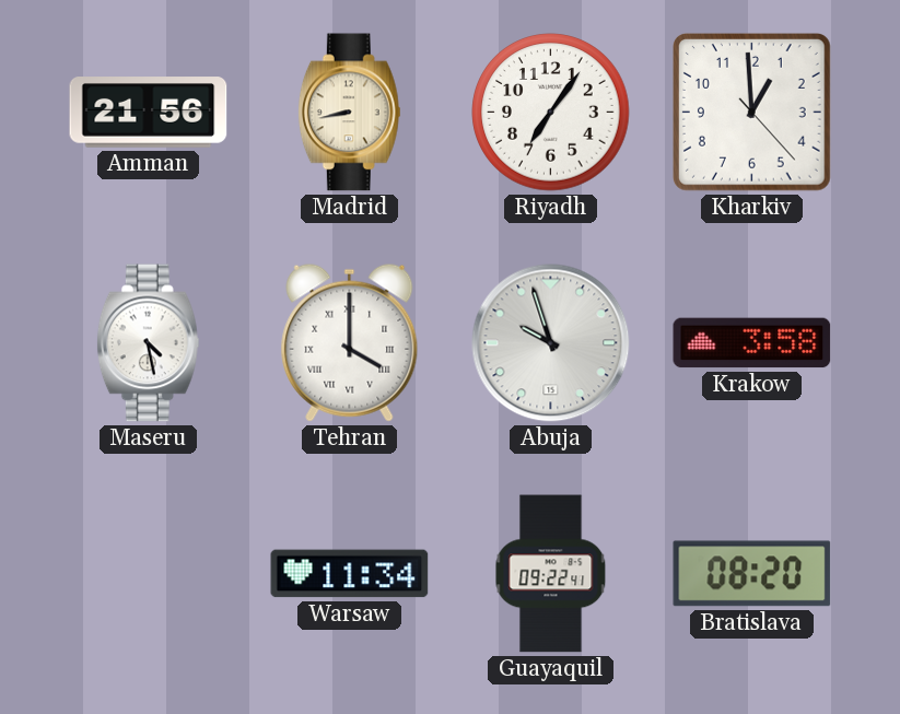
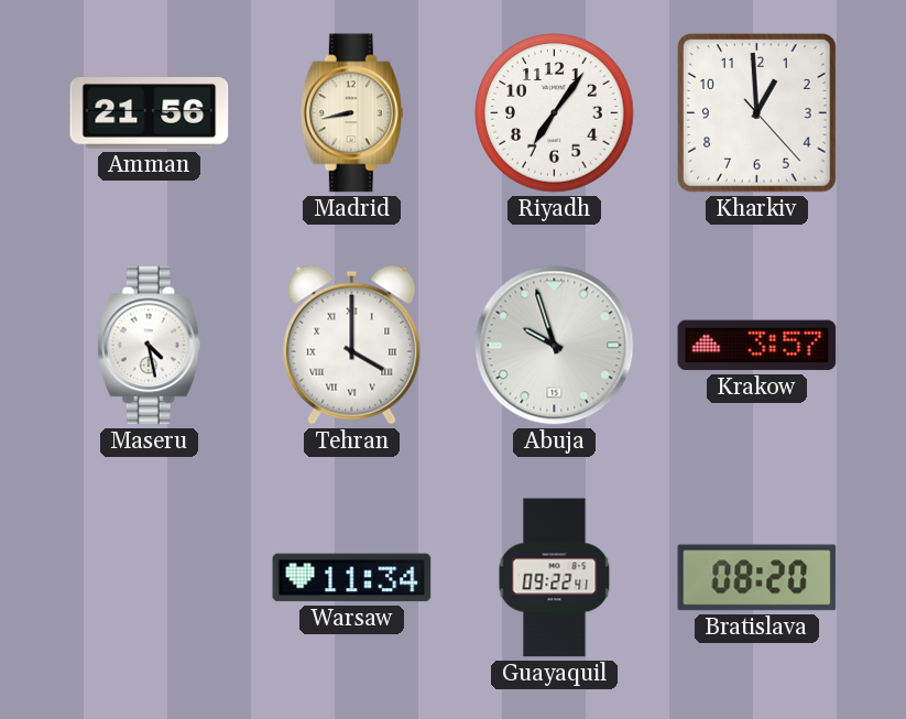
Krakow: 3:58 -> 3:57 (757, 346)
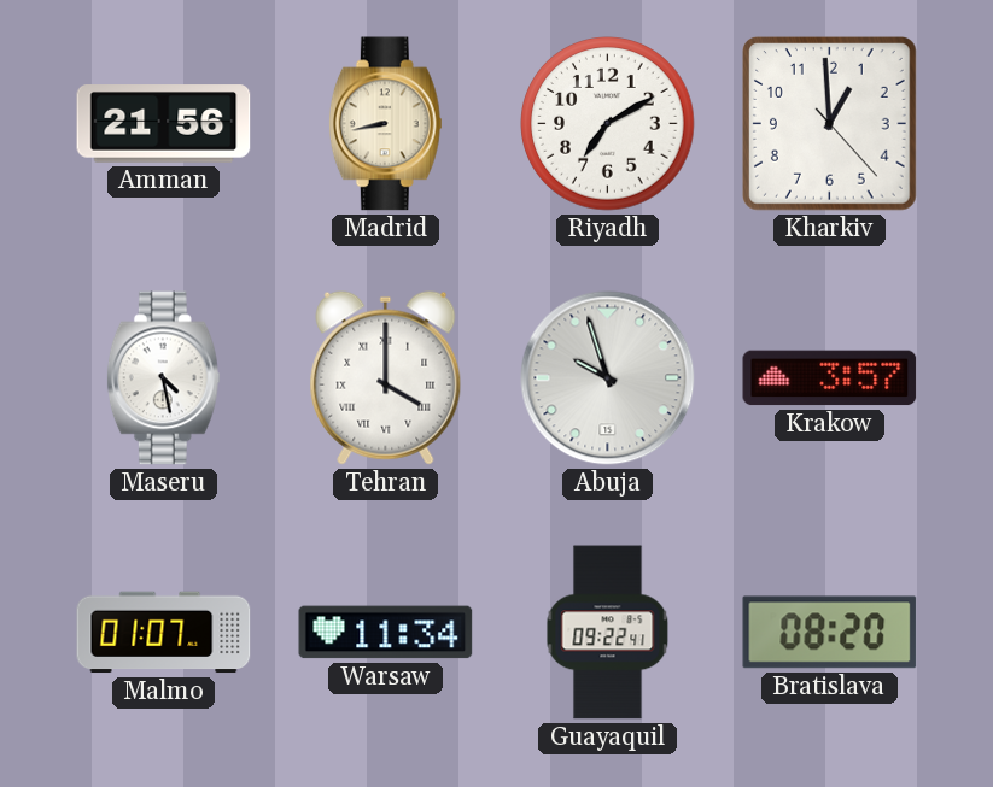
Riyadh: 7:06 -> 7:10 (608, 124)
Malmo: none -> 01:07 (164, 633)
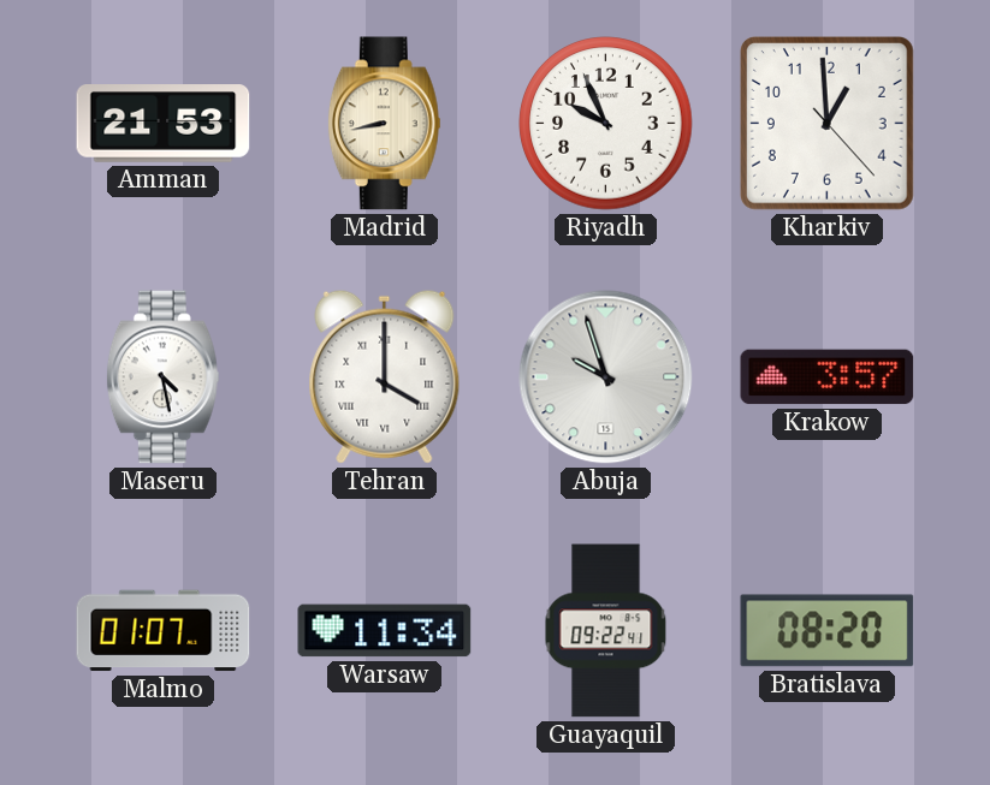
Amman: 21:56 -> 21:53 (164, 124)
Riyadh: 7:10 -> 9:56 (606, 124)
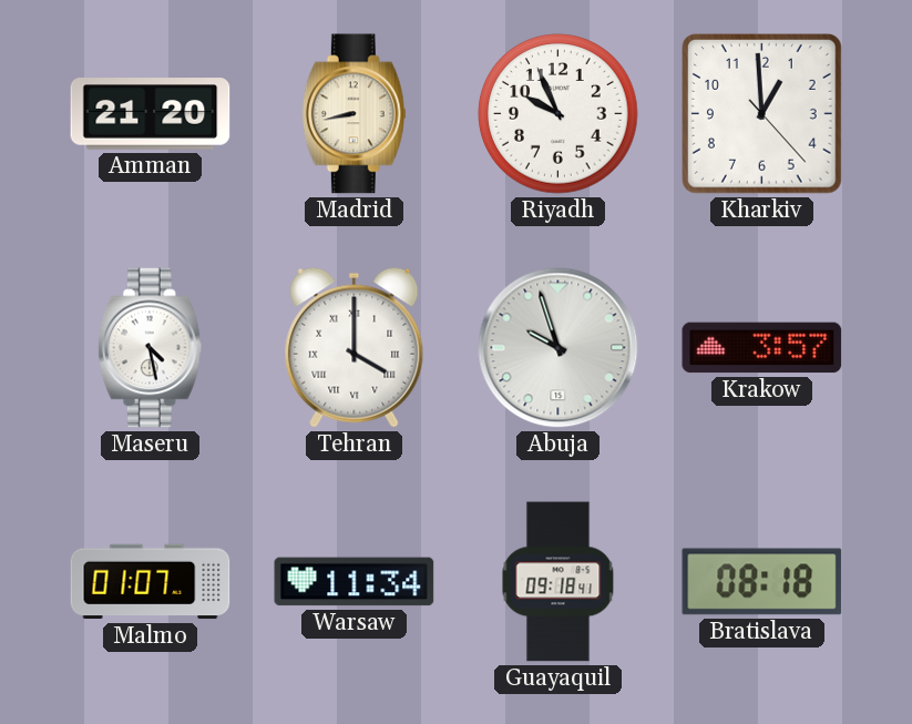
Amman: 21:53 -> 21:20 (151, 114)
Guayaquil: 09:22 -> 09:18 (559, 582)
Bratislava: 08:20 -> 08:18 (762, 582)
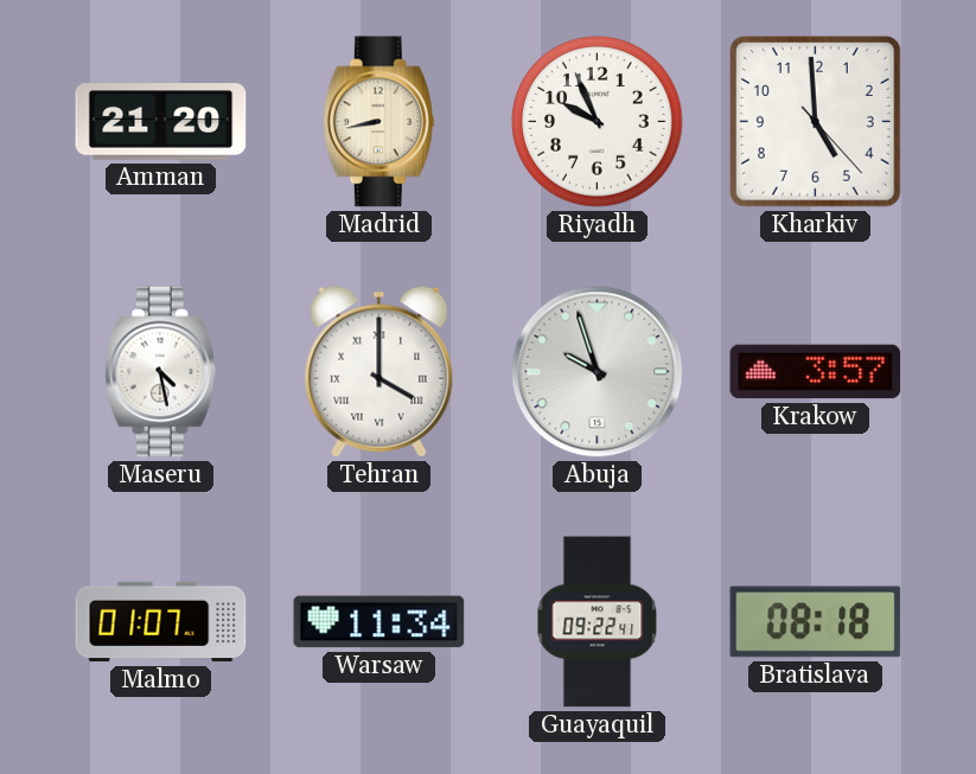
Kharkiv: 12:59 -> 4:59 (816, 122)
Guayaquil: 09:18 -> 09:22 (598, 622)
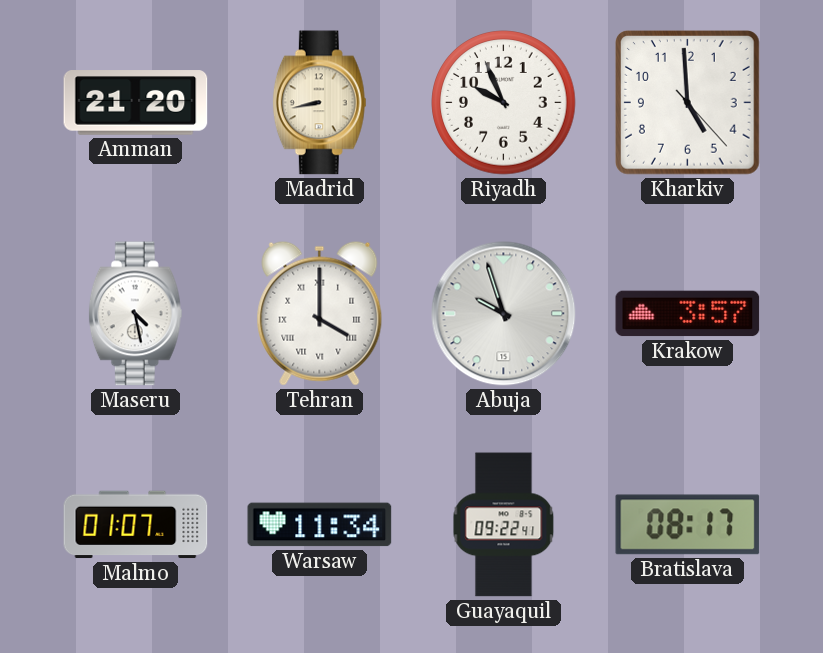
Bratislava: 08:18 -> 08:17 (688, 525)
